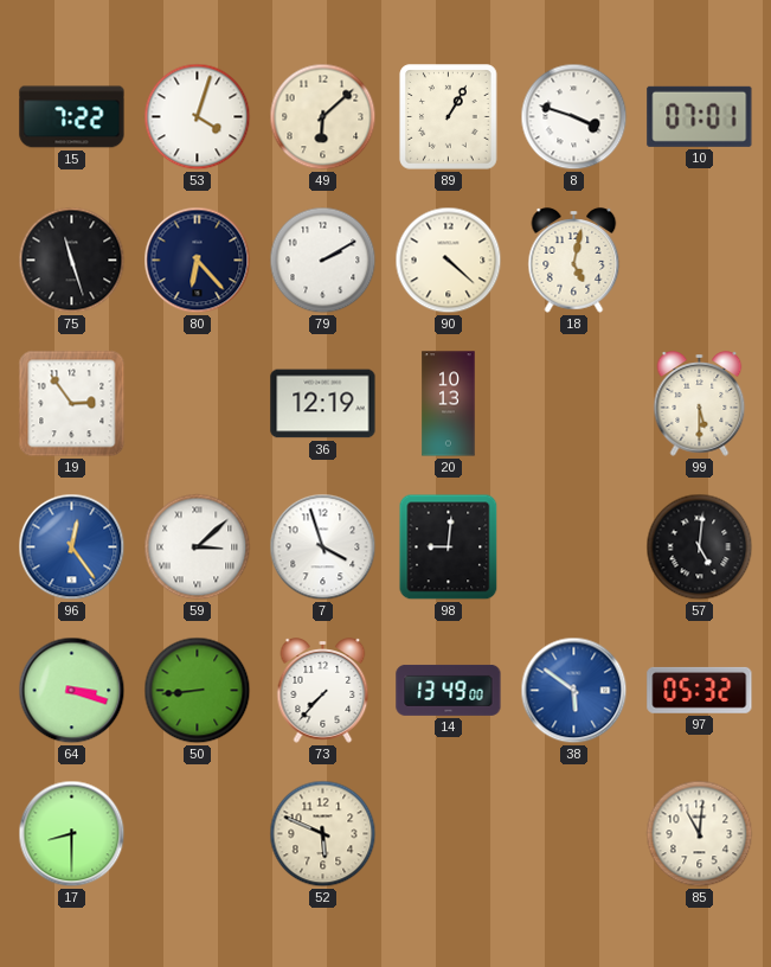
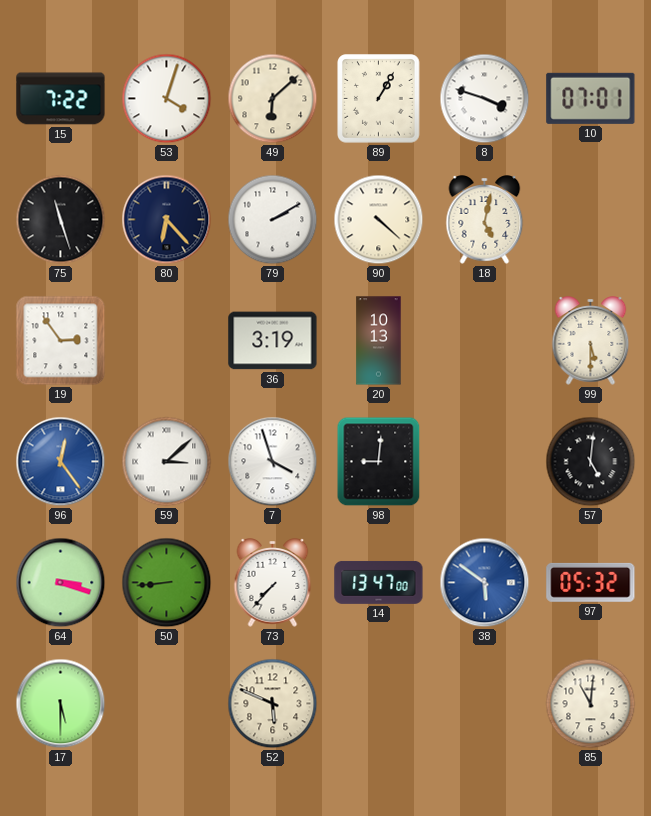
36: 12:19 -> 3:19 (273, 341)
14: 13:49 -> 13:47 (379, 582)
17: 8:30 -> 5:30 (61, 704)
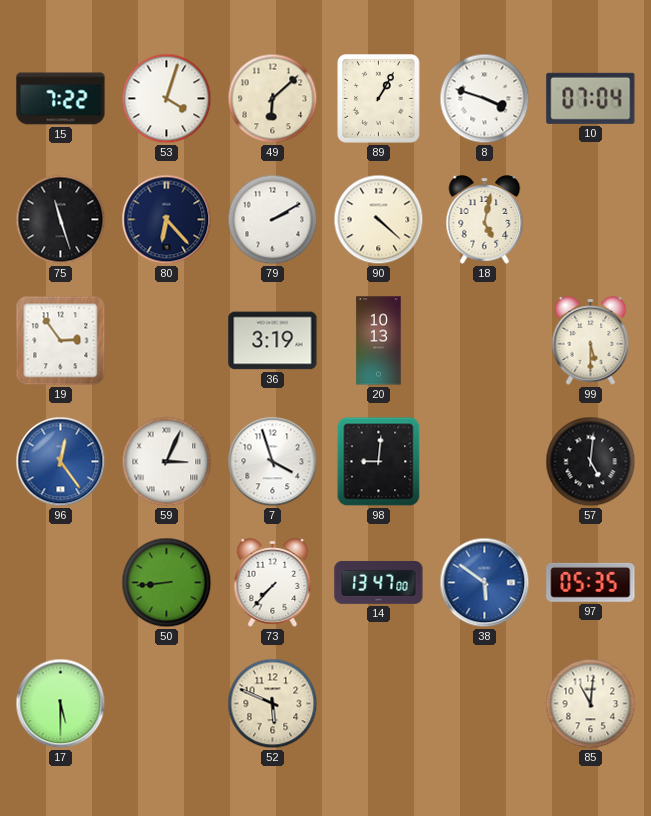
10: 07:01 -> 07:04 (591, 98)
59: 3:08 -> 3:04 (167, 462)
64: 3:18 -> none (61, 583)
97: 05:32 -> 05:35 (591, 582)
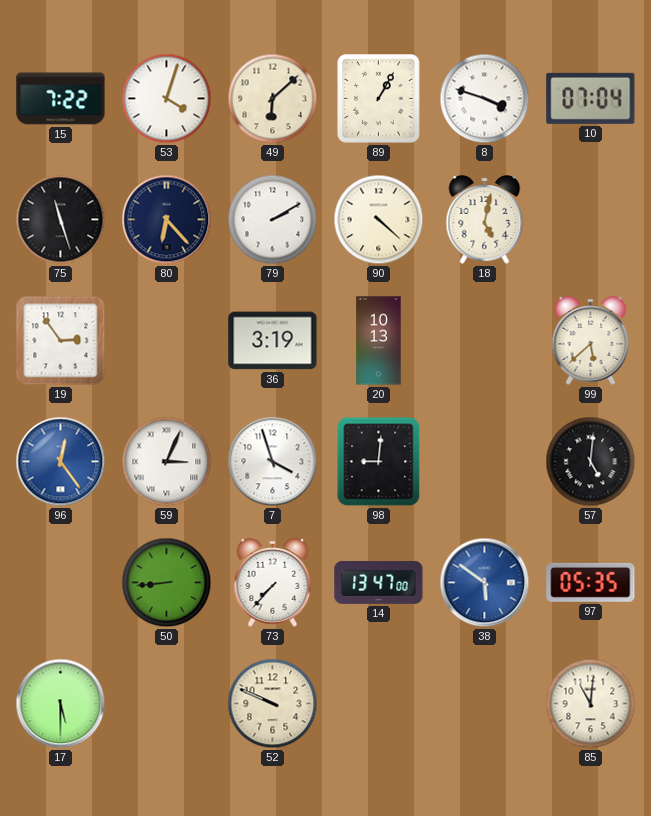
99: 5:30 -> 5:38 (591, 341)
52: 5:49 -> 9:49 (273, 704)
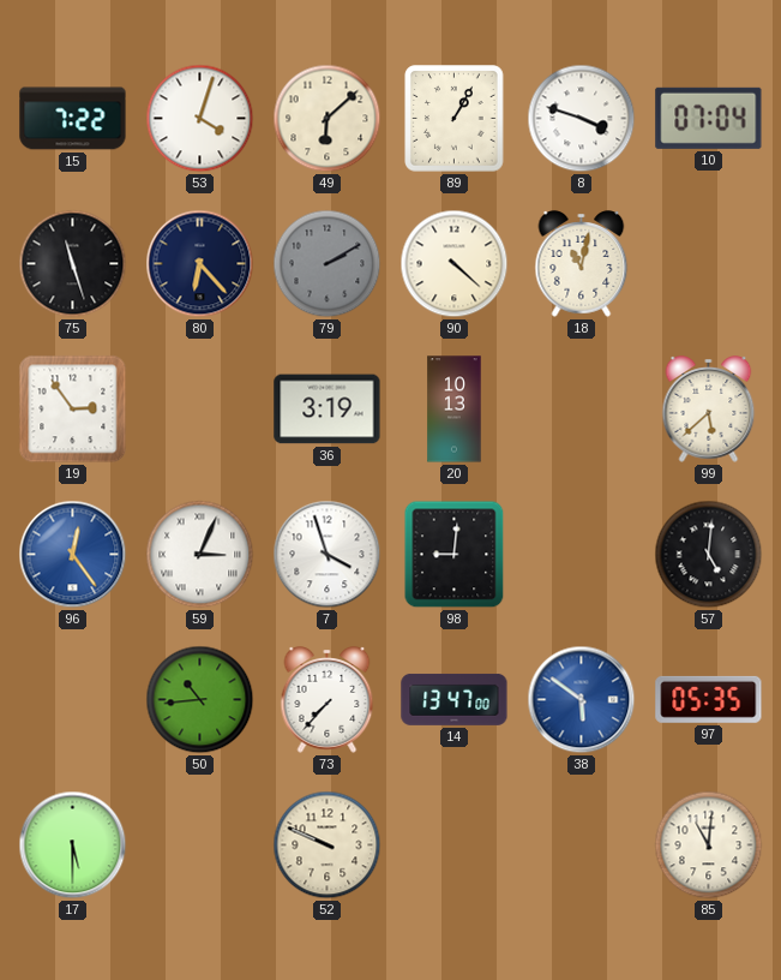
79 dial: white -> grey (328, 264)
18: 5:02 -> 11:02 (582, 264)
50: 8:44 -> 10:44 (200, 700)
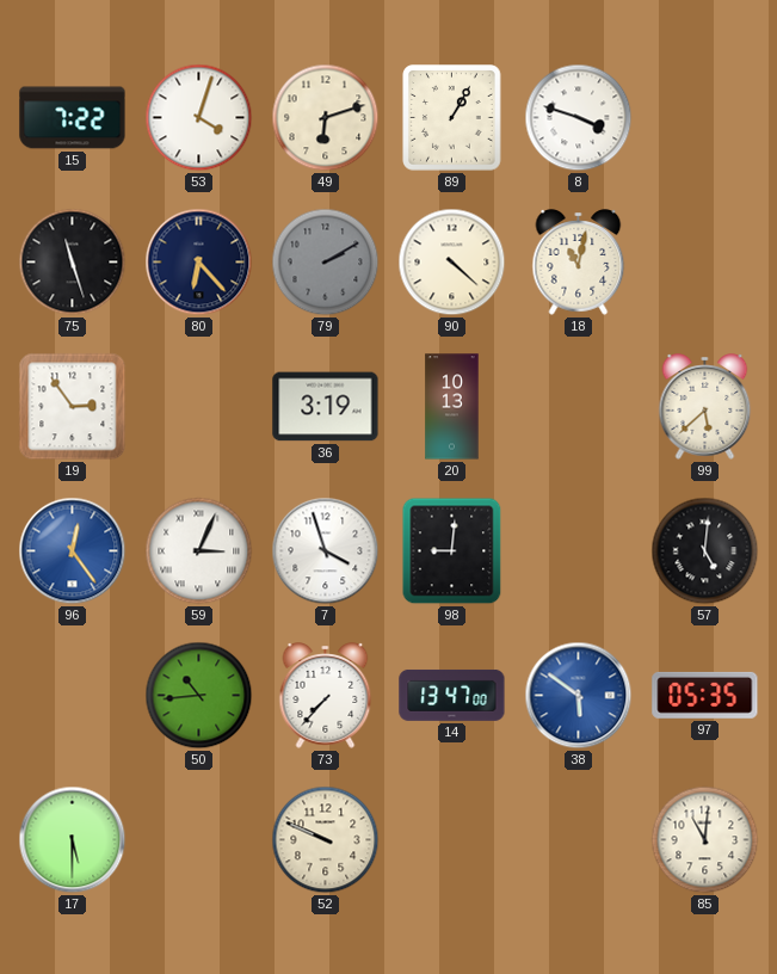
49: 6:08 -> 6:12 (326, 118)
10: 07:04 -> none (709, 118)
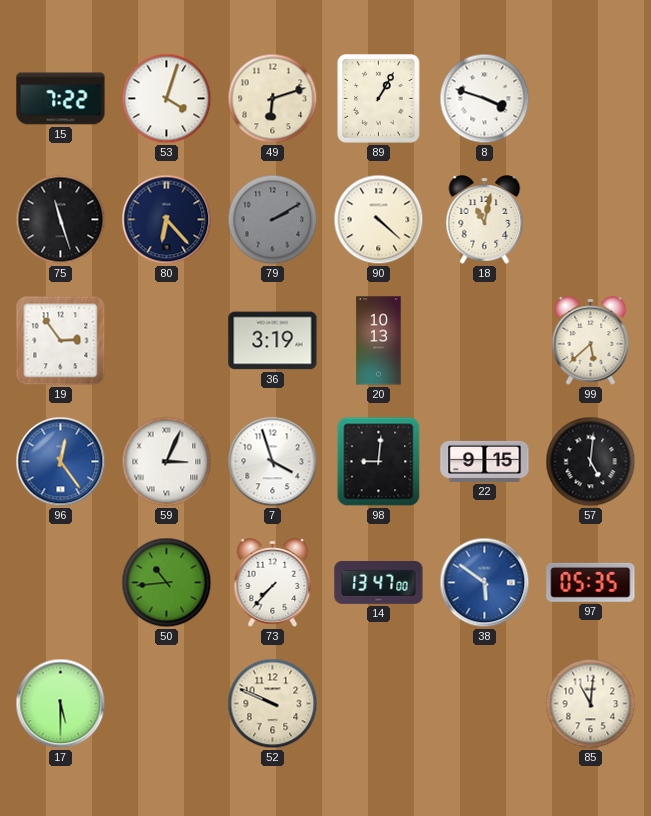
22: none -> 9:15 (485, 461)
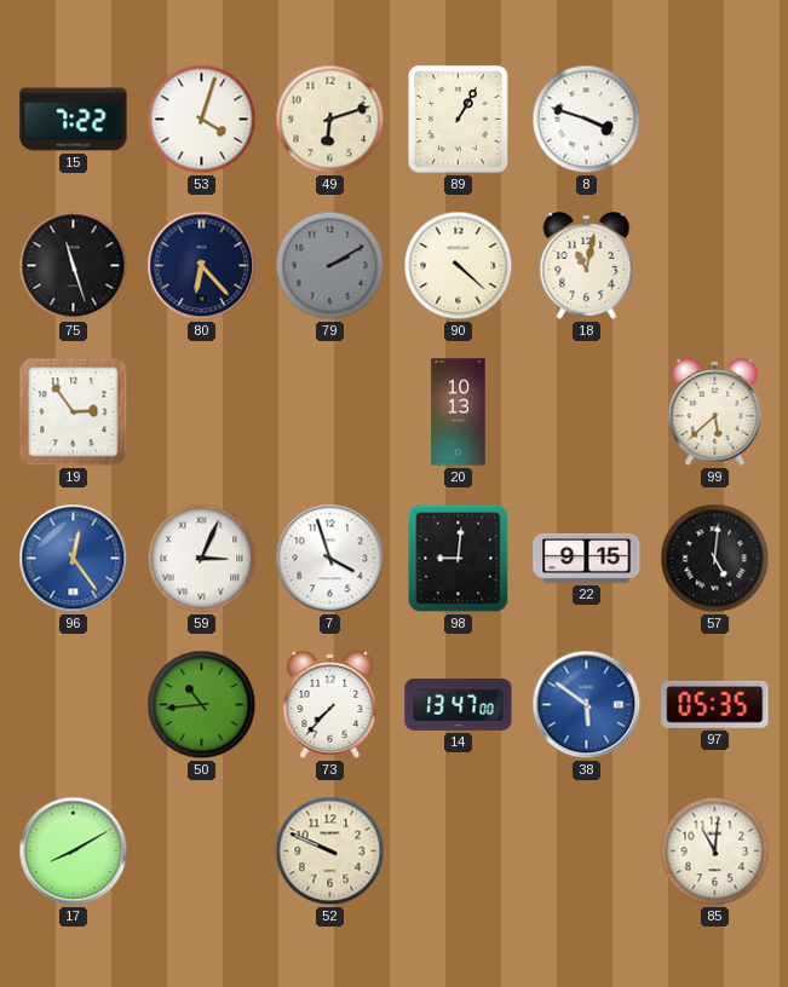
36: 3:19 -> none (273, 341)
17: 5:30 -> 8:10 (74, 852)
